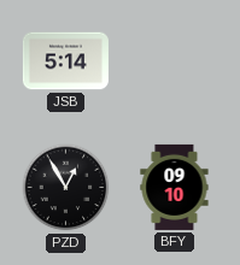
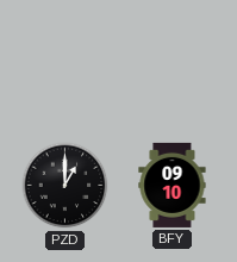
JSB: 5:14 -> none (65, 61)
PZD: 12:55 -> 1:00 (66, 186)
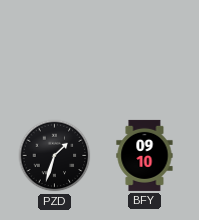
PZD: 1:00 -> 1:33 (55, 156)
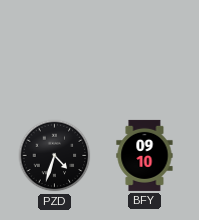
PZD: 1:33 -> 4:33 (55, 156)
